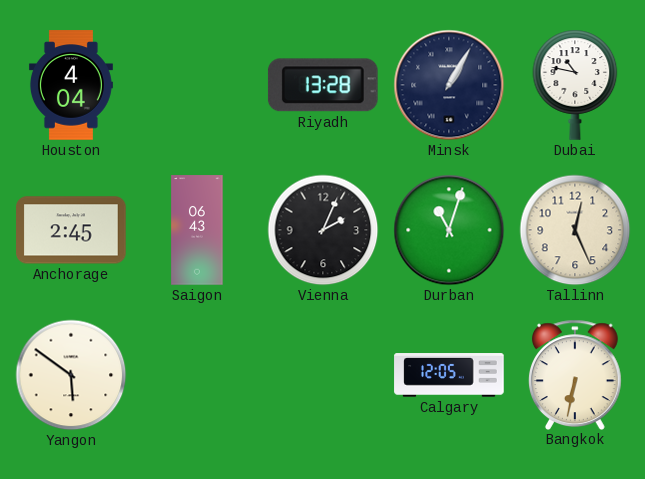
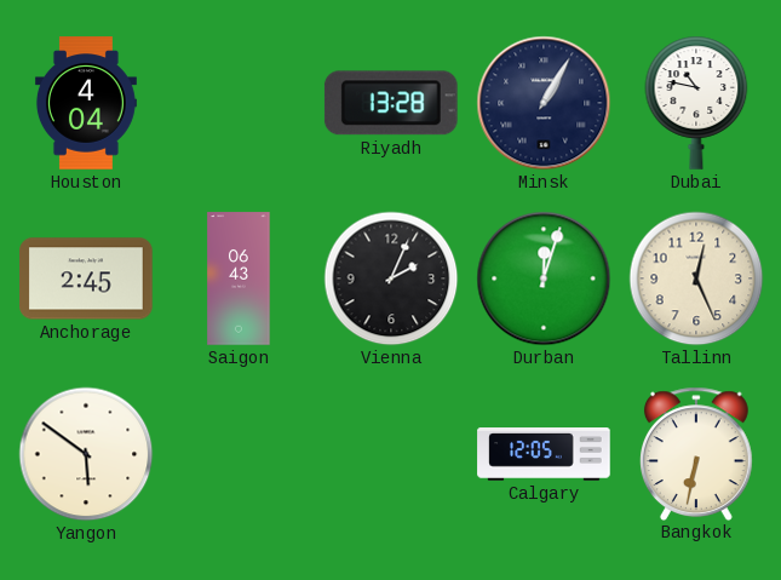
Durban: 11:03 -> 12:03 (544, 278)
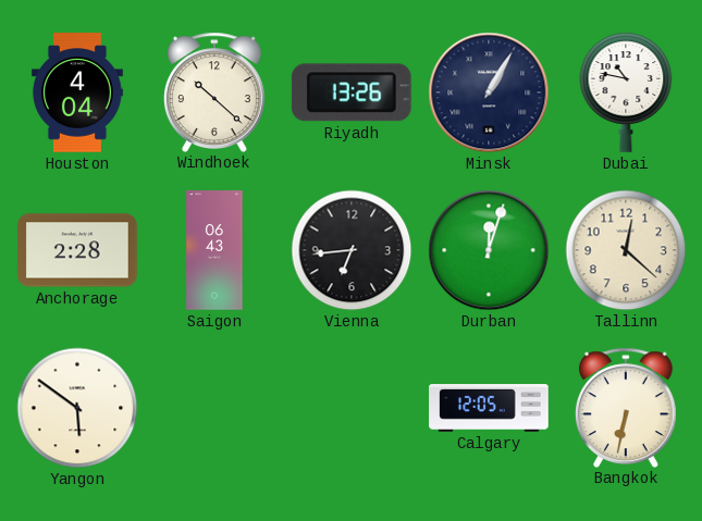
Windhoek: none -> 10:22 (214, 91)
Riyadh: 13:28 -> 13:26 (352, 92)
Anchorage: 2:45 -> 2:28 (77, 250)
Vienna: 2:04 -> 6:44 (352, 250)
Tallinn: 12:26 -> 12:22 (626, 250)
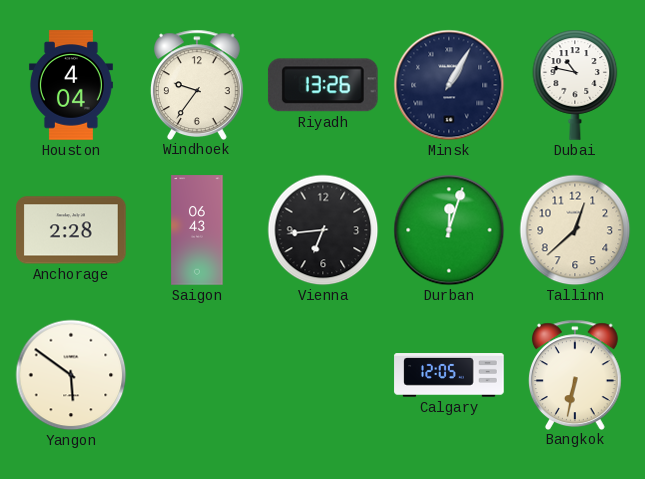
Windhoek: 10:22 -> 9:36 (197, 84)
Tallinn: 12:22 -> 12:38 (575, 230)
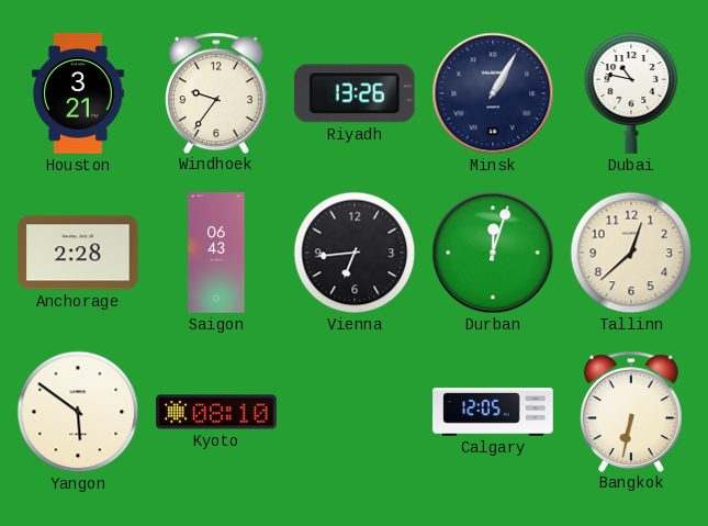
Houston: 4:04 -> 3:21 (78, 93)
Kyoto: none -> 08:10 (216, 412)
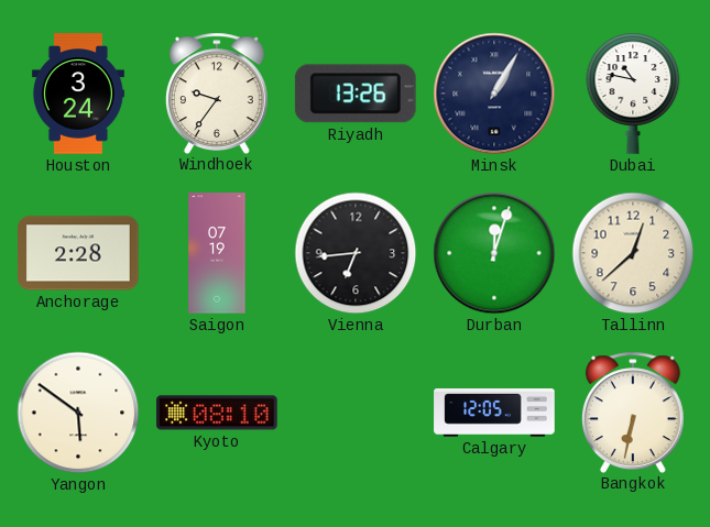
Houston: 3:21 -> 3:24 (78, 94)
Saigon: 06:43 -> 07:19 (217, 253)
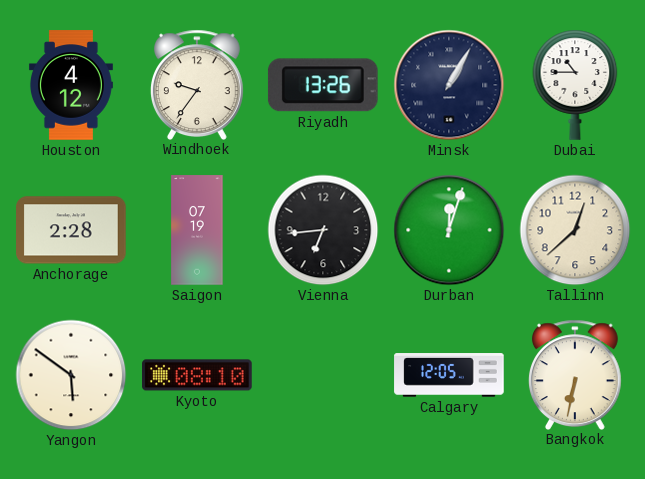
Houston: 3:24 -> 4:12 (71, 85)
Dubai: 10:47 -> 10:45 (575, 85)
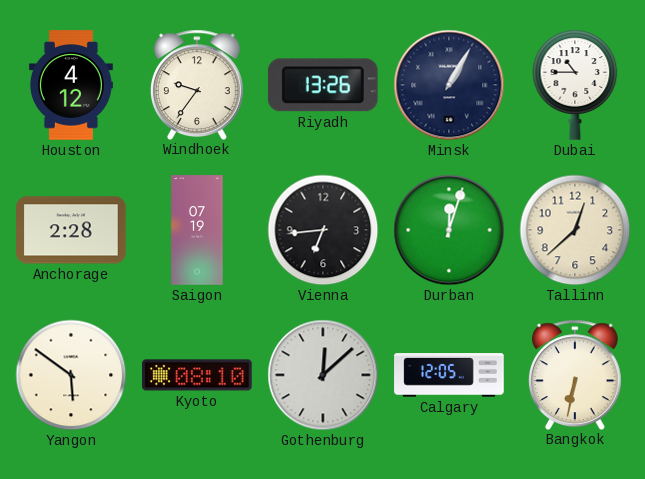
Gothenburg: none -> 12:08 (323, 375)
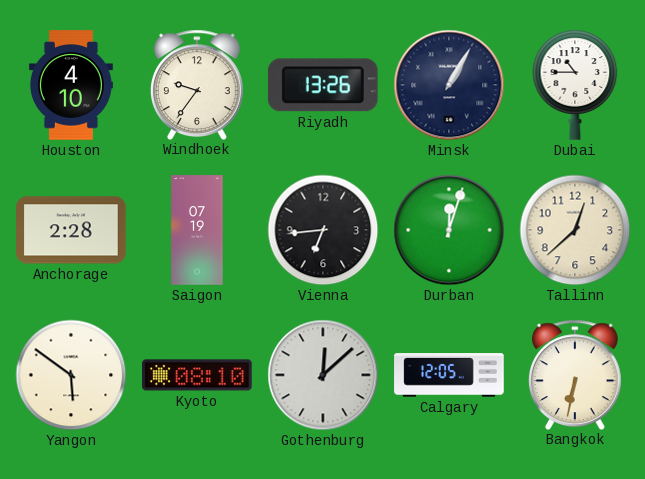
Houston: 4:12 -> 4:10 (71, 85)
